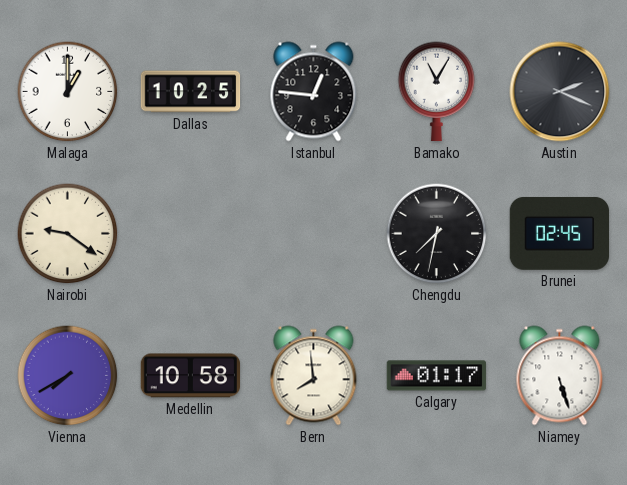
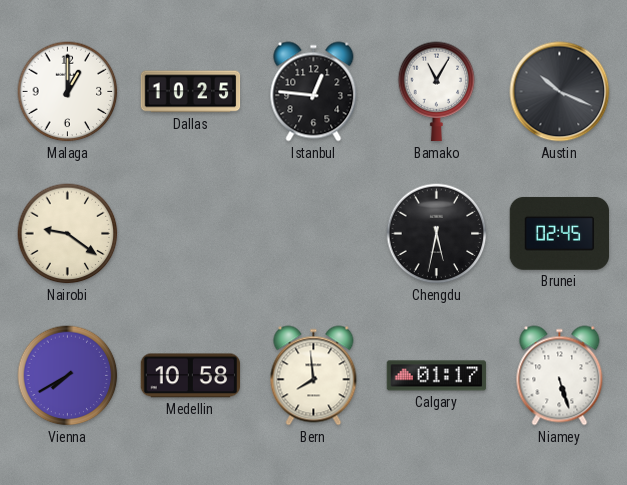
Austin: 2:19 -> 10:19 (560, 92)
Chengdu: 7:32 -> 5:32 (437, 234)
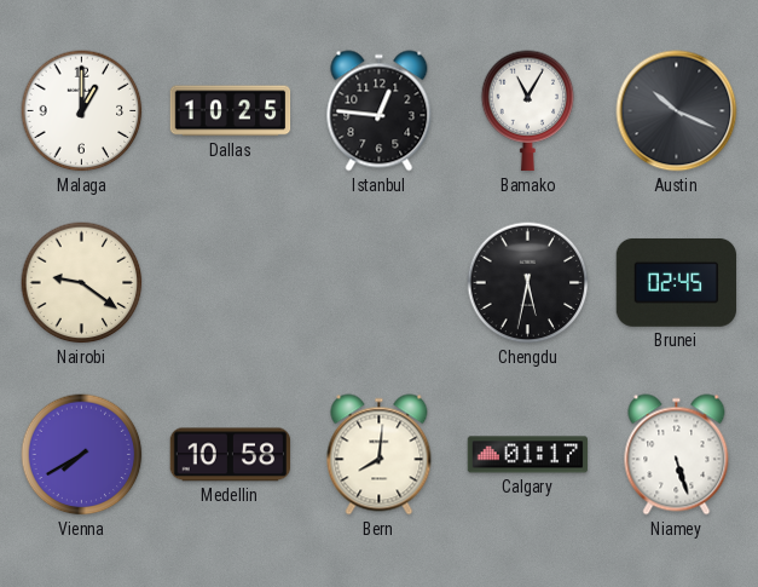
Bern: 7:59 -> 8:01 (380, 455)
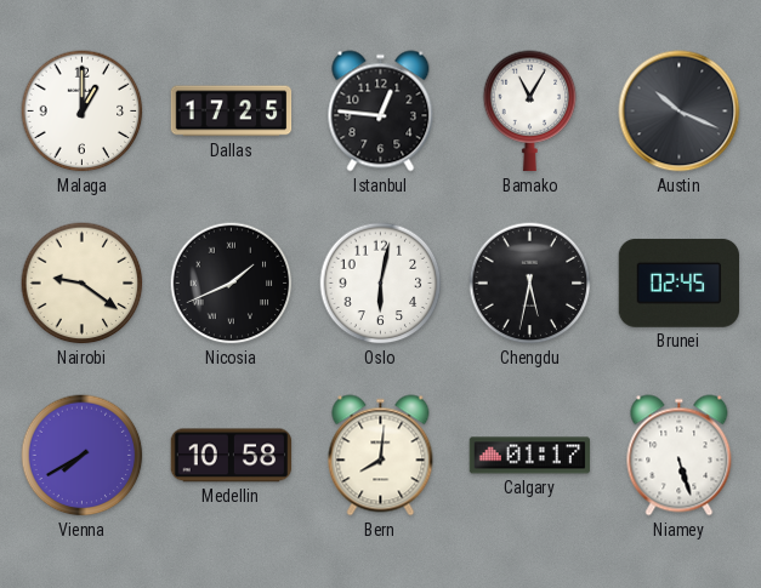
Dallas: 10:25 -> 17:25 (232, 112)
Nicosia: none -> 1:41 (232, 284)
Oslo: none -> 6:02 (381, 284)
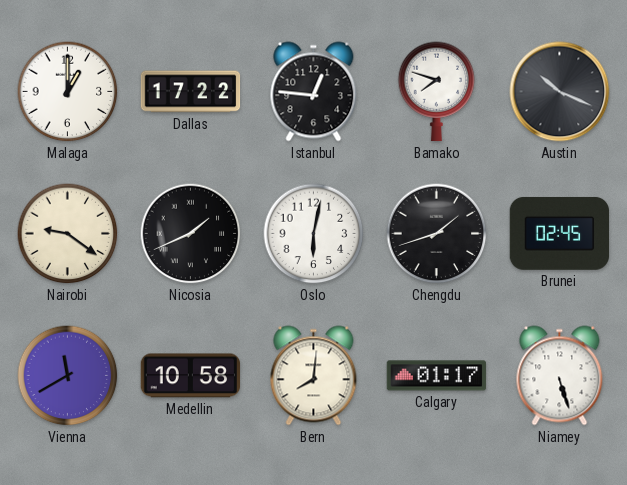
Dallas: 17:25 -> 17:22 (191, 92)
Bamako: 11:05 -> 7:48 (437, 92)
Chengdu: 5:32 -> 1:42 (437, 234)
Vienna: 7:40 -> 11:40 (68, 376)
